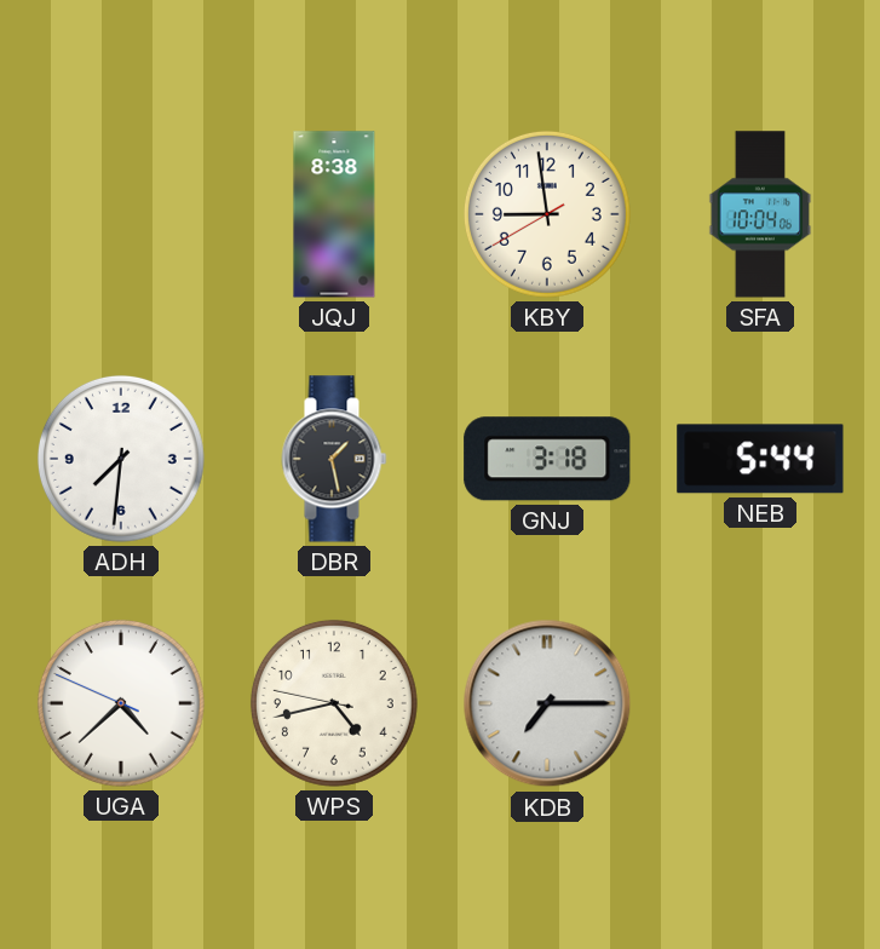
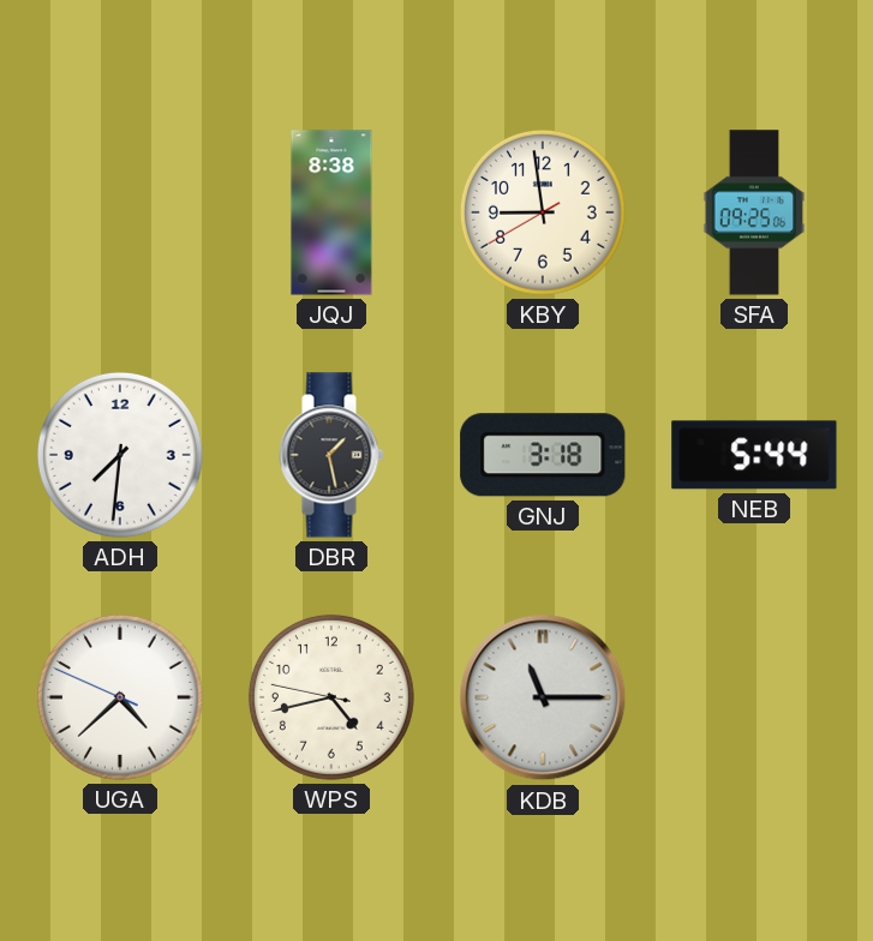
SFA: 10:04 -> 09:25 (754, 212)
KDB: 7:15 -> 11:15 (543, 697)
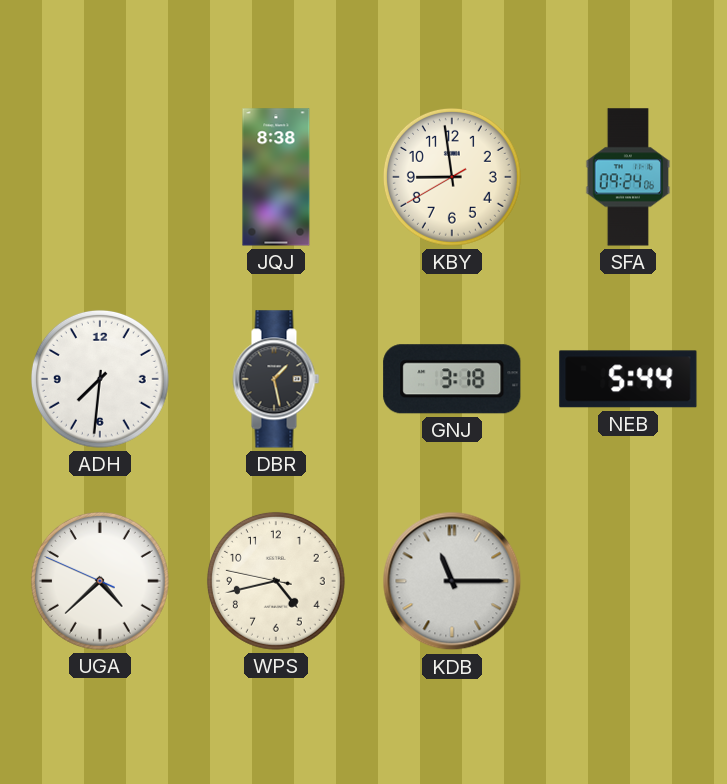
SFA: 09:25 -> 09:24 (628, 177)
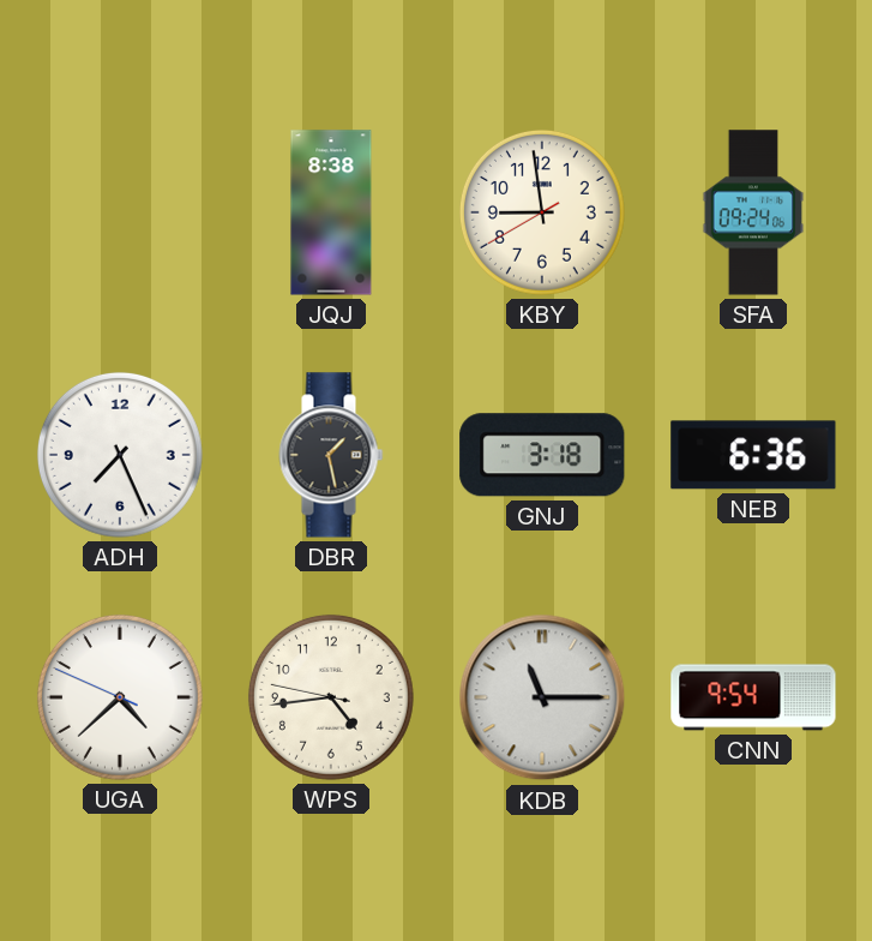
ADH: 7:31 -> 7:26 (120, 455)
NEB: 5:44 -> 6:36 (753, 455)
WPS: 4:42 -> 4:43 (331, 697)
CNN: none -> 9:54 (753, 697)
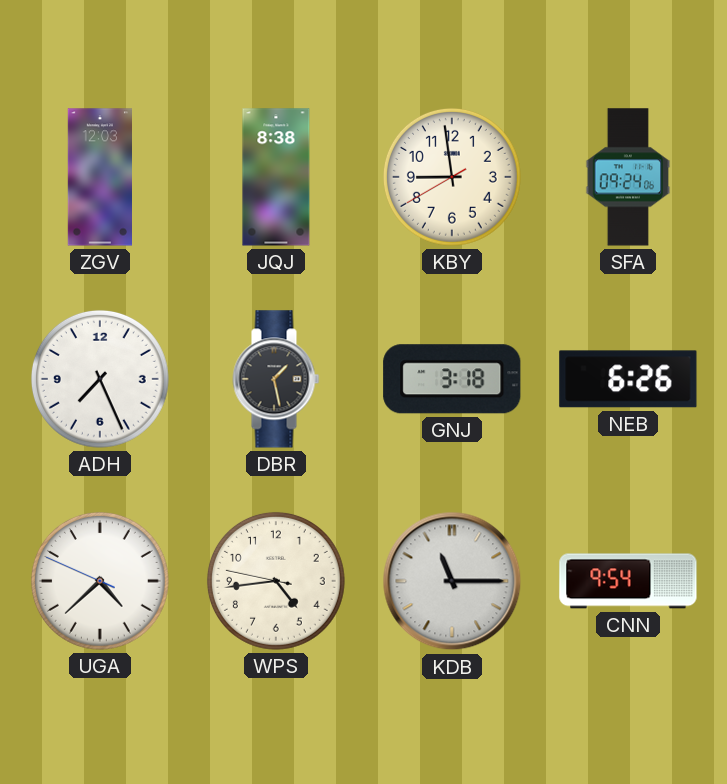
ZGV: none -> 12:03 (100, 177)
NEB: 6:36 -> 6:26 (628, 379)
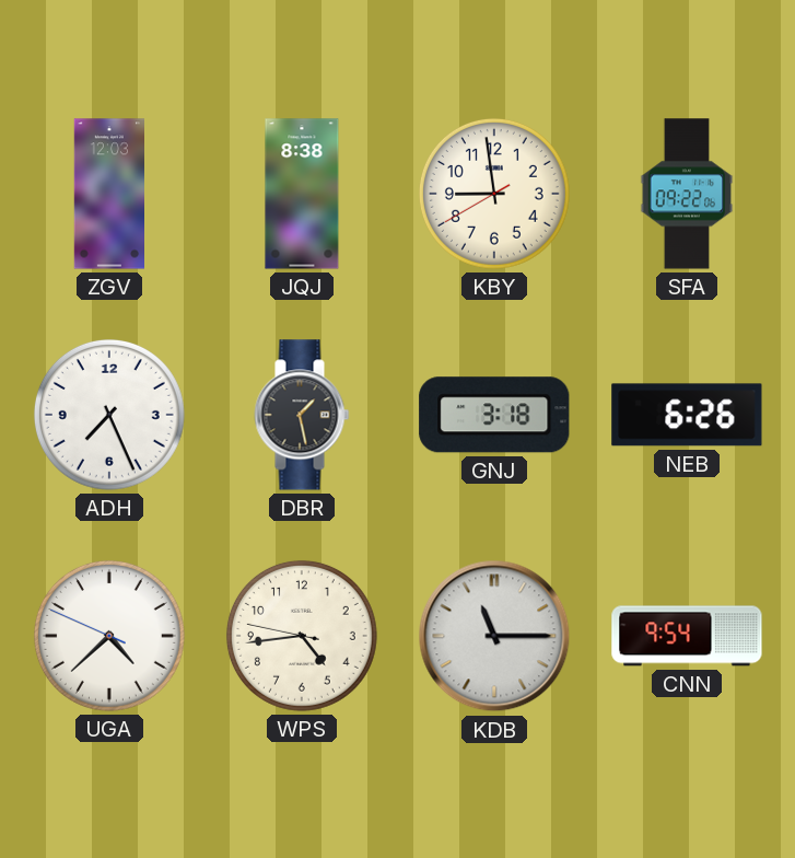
SFA: 09:24 -> 09:22 (687, 194)
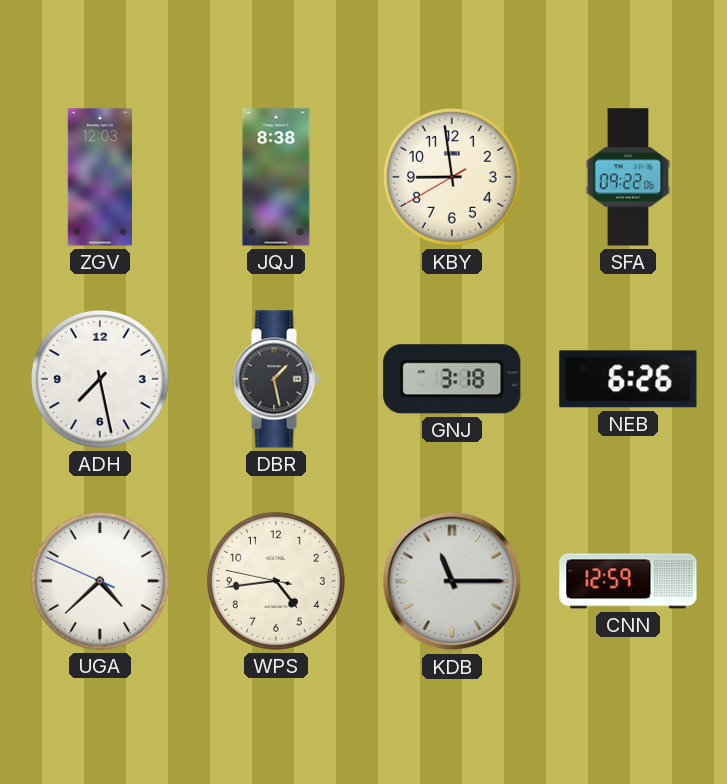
ADH: 7:26 -> 7:28 (100, 379)
CNN: 9:54 -> 12:59 (628, 581)
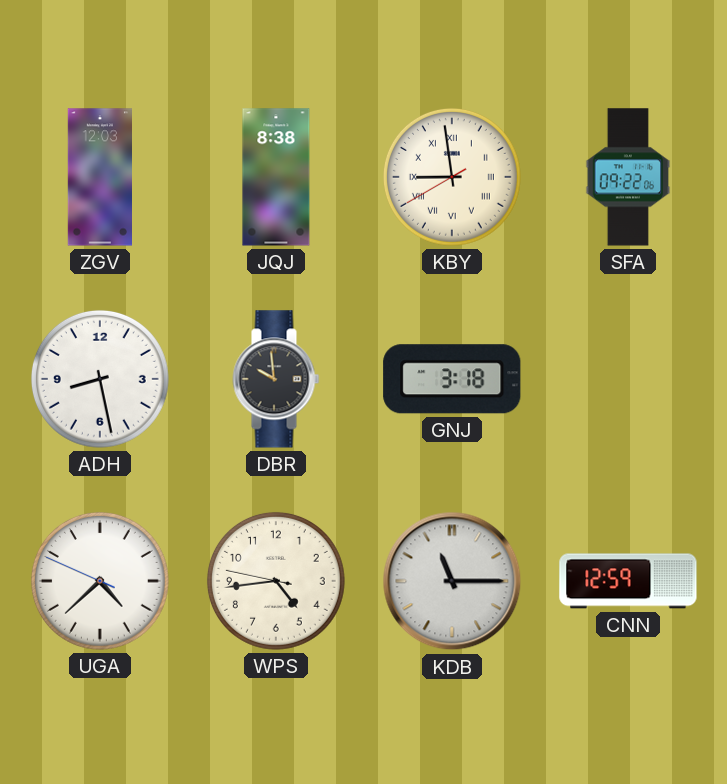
KBY numerals: Arabic -> Roman (452, 177)
ADH: 7:28 -> 8:28 (100, 379)
DBR: 1:28 -> 9:59 (276, 379)
NEB: 6:26 -> none (628, 379)
